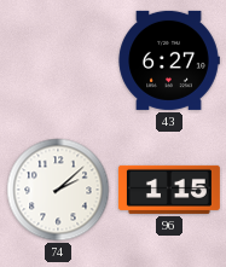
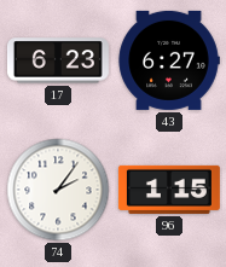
17: none -> 6:23 (58, 60)
74: 2:08 -> 2:06 (58, 190)
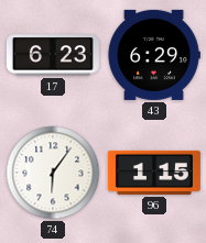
43: 6:27 -> 6:29 (154, 55)
74: 2:06 -> 6:06 (53, 173)
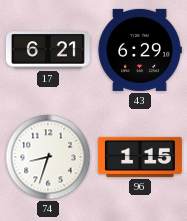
17: 6:23 -> 6:21 (48, 50)
74: 6:06 -> 8:33 (48, 157)
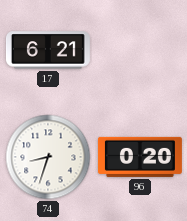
43: 6:29 -> none (140, 50)
96: 1:15 -> 0:20 (140, 157)
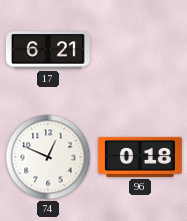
74: 8:33 -> 12:49 (48, 157)
96: 0:20 -> 0:18 (140, 157)
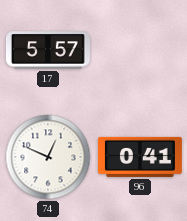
17: 6:21 -> 5:57 (48, 50)
96: 0:18 -> 0:41 (140, 157)
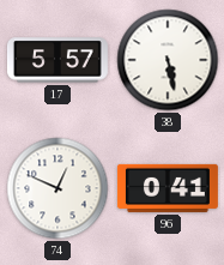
38: none -> 5:28 (168, 60)
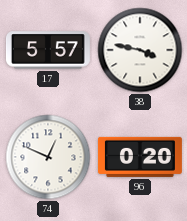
38: 5:28 -> 3:47 (140, 50)
96: 0:41 -> 0:20 (140, 157)
